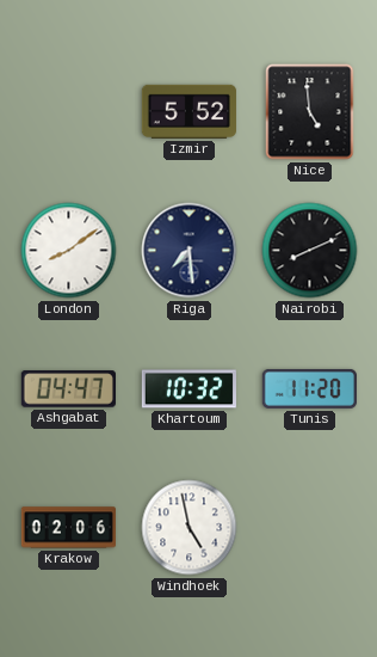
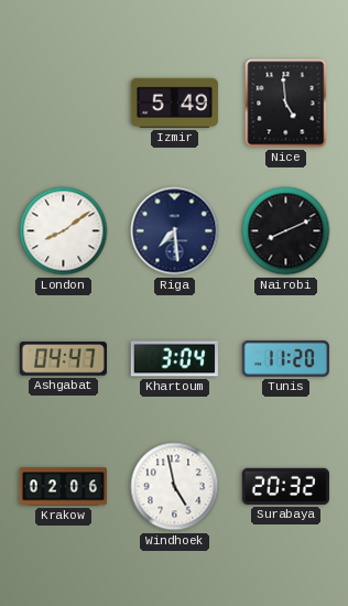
Izmir: 5:52 -> 5:49 (174, 102)
Khartoum: 10:32 -> 3:04 (174, 359)
Surabaya: none -> 20:32 (285, 486)
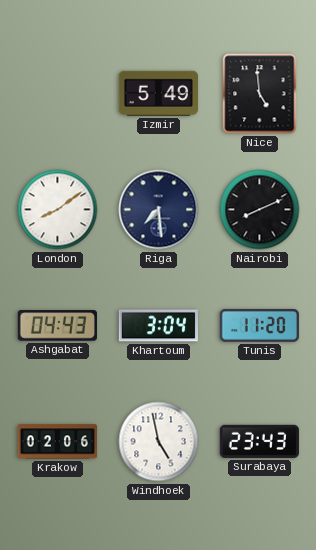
Ashgabat: 04:47 -> 04:43 (57, 326)
Surabaya: 20:32 -> 23:43 (259, 441)
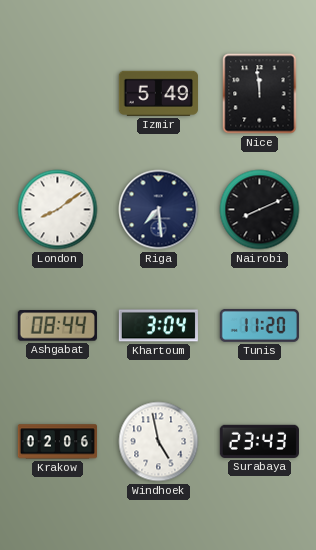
Nice: 4:59 -> 11:59 (260, 94)
Ashgabat: 04:43 -> 08:44 (57, 326)
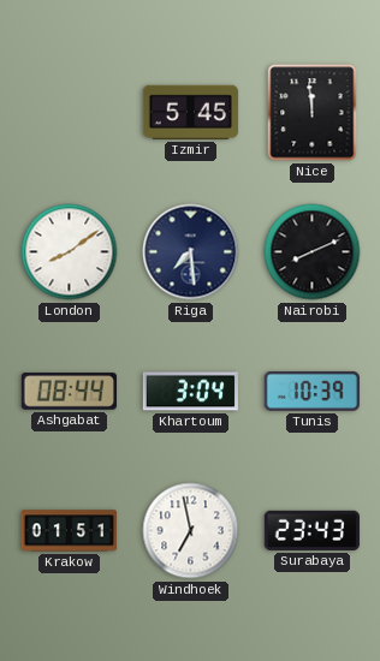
Izmir: 5:49 -> 5:45 (190, 112)
Tunis: 11:20 -> 10:39 (311, 391)
Krakow: 02:06 -> 01:51 (69, 531)
Windhoek: 4:58 -> 6:58 (191, 531)
